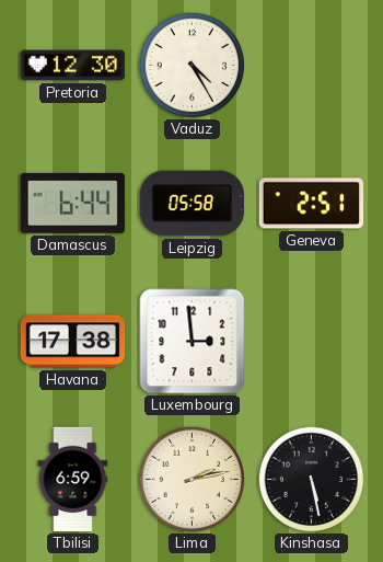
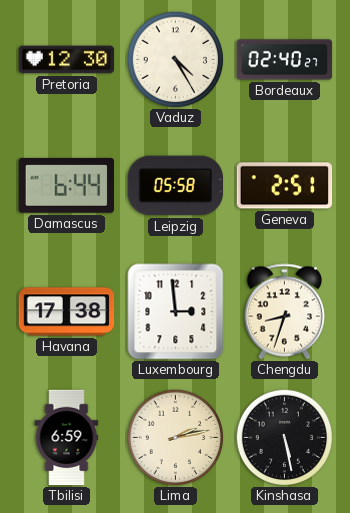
Bordeaux: none -> 02:40 (285, 60)
Chengdu: none -> 8:33 (284, 312)
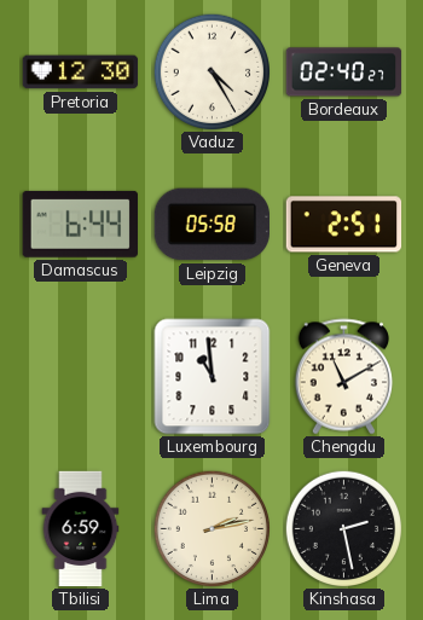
Havana: 17:38 -> none (67, 312)
Luxembourg: 2:59 -> 10:59 (213, 377)
Chengdu: 8:33 -> 11:10 (343, 377)
Kinshasa: 5:28 -> 2:28 (343, 528)
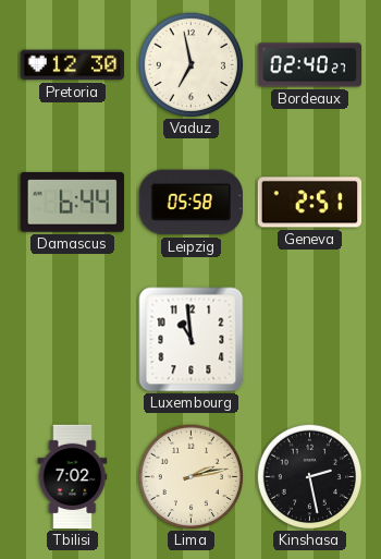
Vaduz: 4:25 -> 6:58 (190, 64)
Chengdu: 11:10 -> none (343, 377)
Tbilisi: 6:59 -> 7:02 (73, 477)
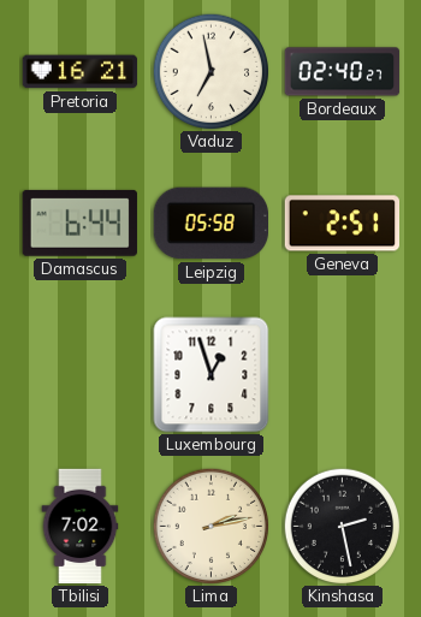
Pretoria: 12:30 -> 16:21 (81, 72)
Luxembourg: 10:59 -> 12:57 (212, 375)
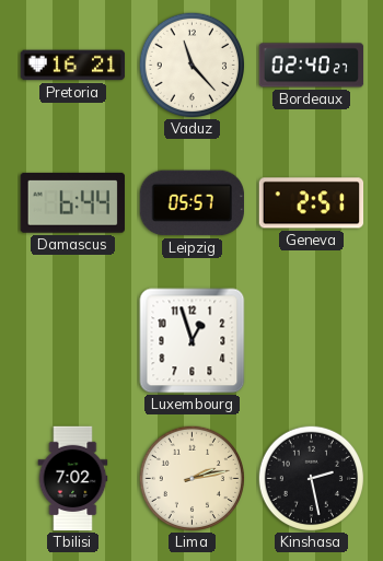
Vaduz: 6:58 -> 11:23 (191, 65)
Leipzig: 05:58 -> 05:57 (191, 203)
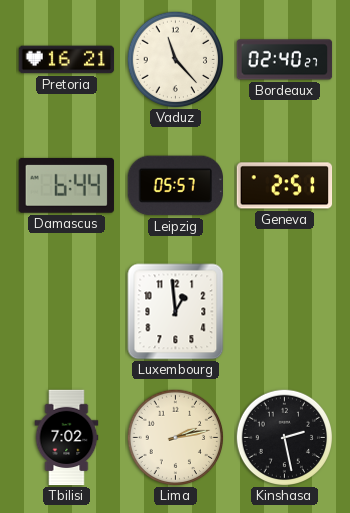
Luxembourg: 12:57 -> 12:59 (176, 312)
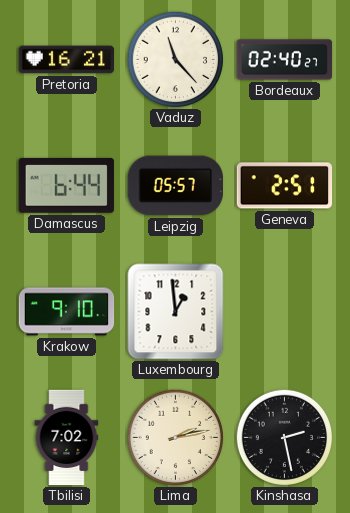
Krakow: none -> 9:10 (67, 312)
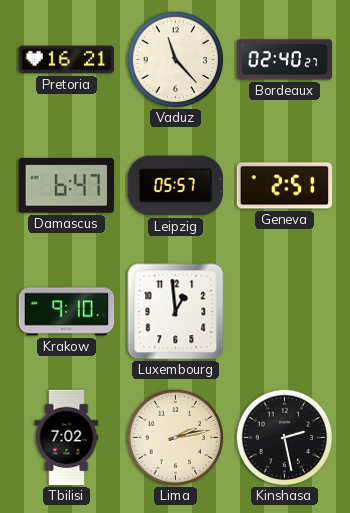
Damascus: 6:44 -> 6:47 (66, 185)
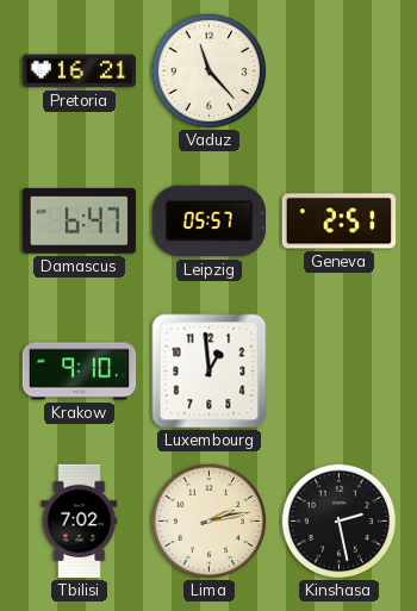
Bordeaux: 02:40 -> none (285, 60)
